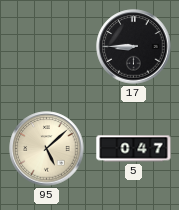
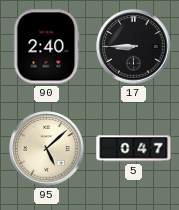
90: none -> 2:40 (47, 47)
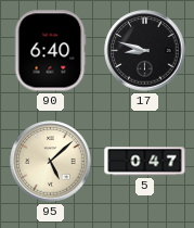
90: 2:40 -> 6:40 (51, 51)
17: 8:45 -> 8:48 (145, 51)
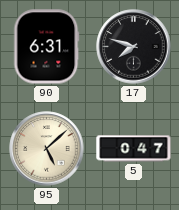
90: 6:40 -> 6:31 (47, 47)
17: 8:48 -> 7:48 (134, 47)
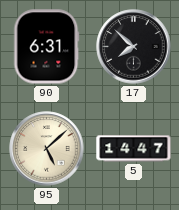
17: 7:48 -> 7:52 (134, 47)
5: 0:47 -> 14:47 (134, 149)
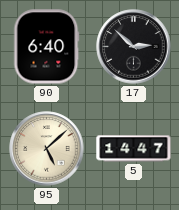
90: 6:31 -> 6:40 (47, 47)
17: 7:52 -> 2:52 (134, 47)
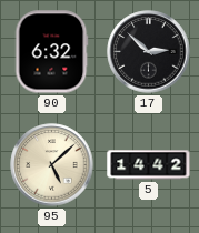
90: 6:40 -> 6:32 (52, 52)
5: 14:47 -> 14:42 (149, 165)
